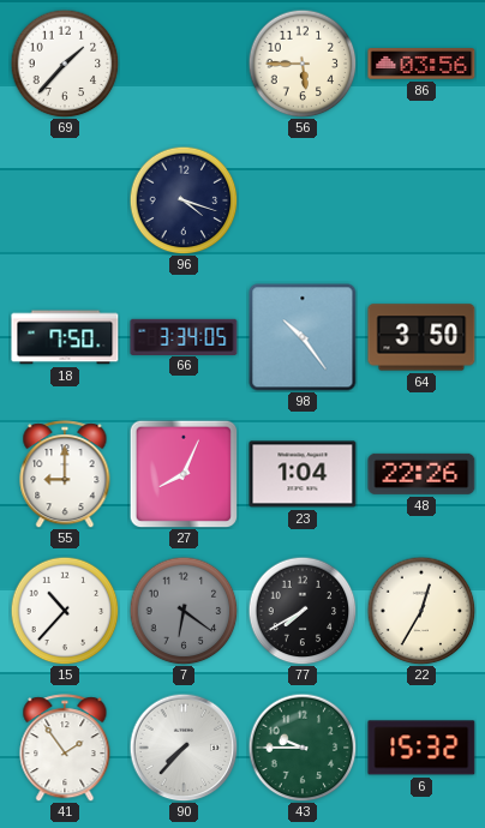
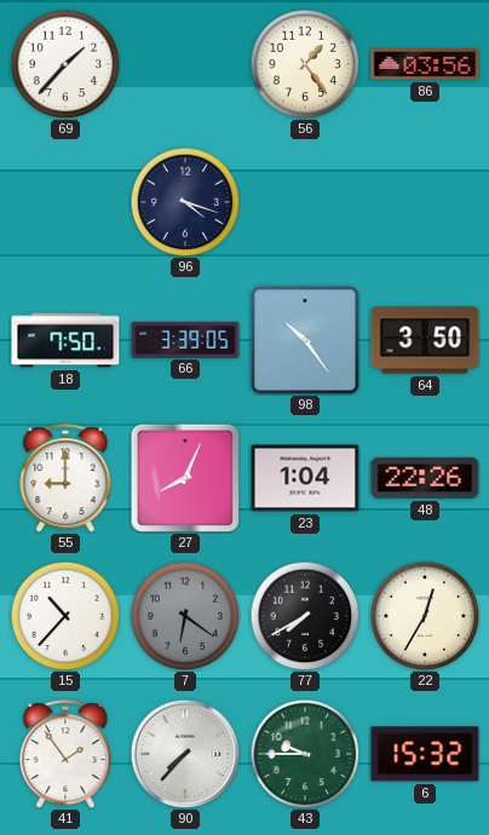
56: 5:45 -> 1:24 (305, 64)
66: 3:34 -> 3:39 (185, 339)
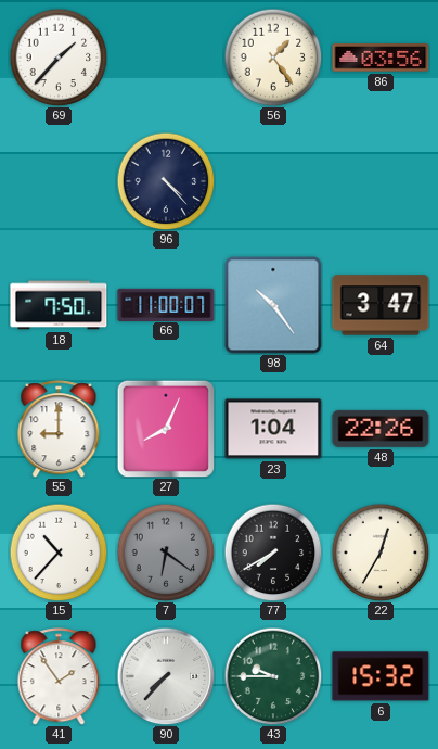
96: 4:18 -> 4:23 (166, 181)
66: 3:39 -> 11:00 (166, 304)
64: 3:50 -> 3:47 (381, 305)
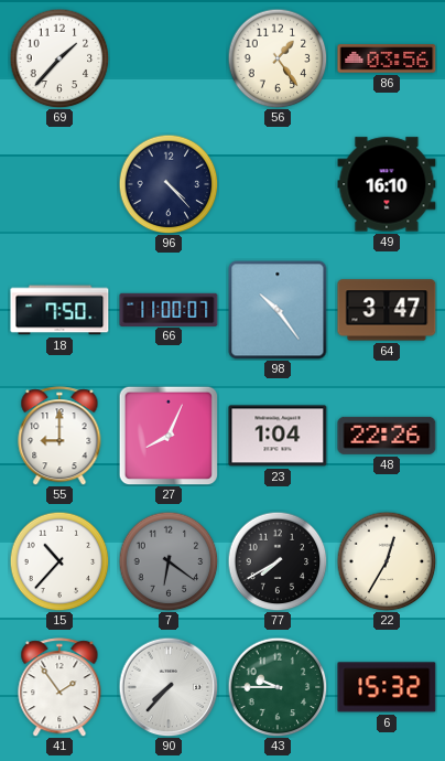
49: none -> 16:10 (387, 184)
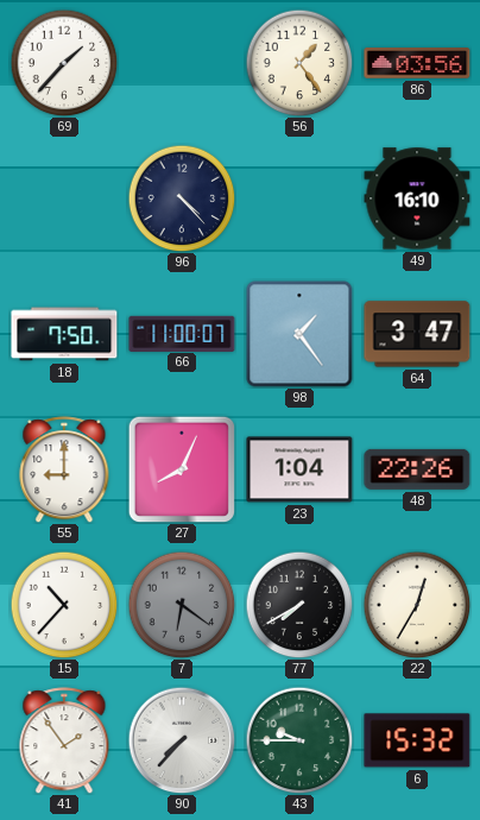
98: 10:24 -> 1:24 (299, 334)
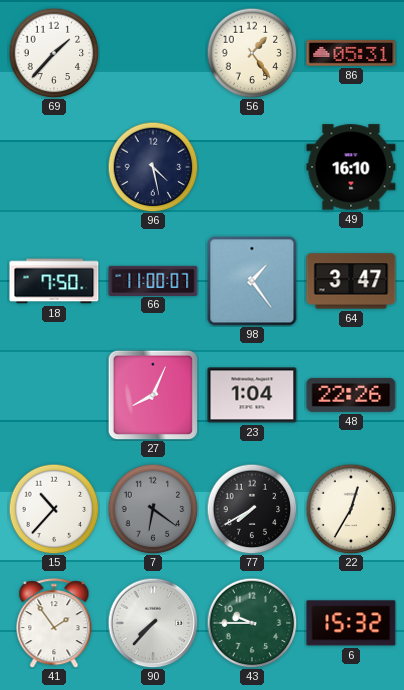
86: 03:56 -> 05:31 (351, 53)
96: 4:23 -> 4:28 (153, 167)
55: 9:00 -> none (64, 469)
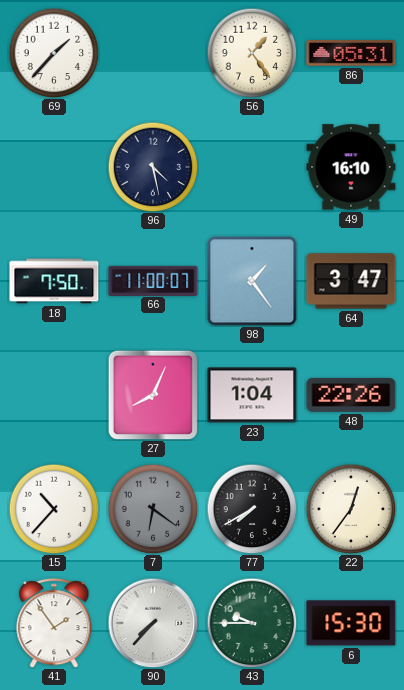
22: 12:35 -> 12:36 (351, 509)
6: 15:32 -> 15:30 (351, 623)
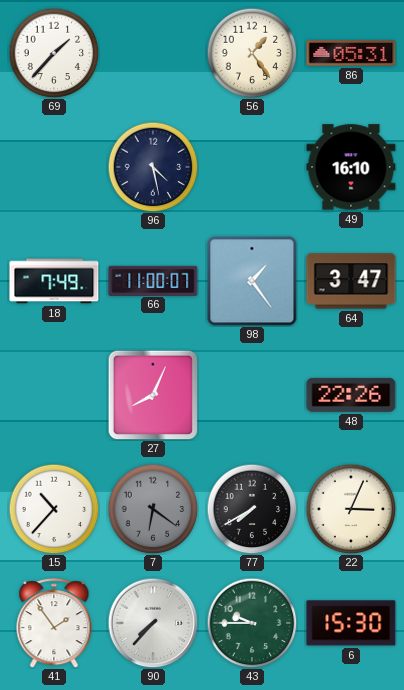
18: 7:50 -> 7:49 (54, 281)
23: 1:04 -> none (252, 395)
22: 12:36 -> 3:04 (351, 509)
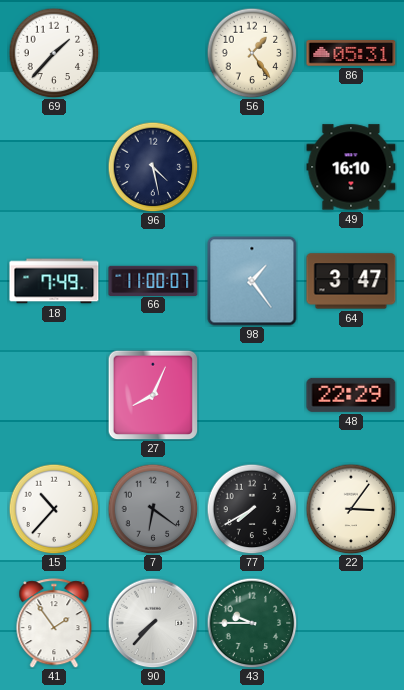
48: 22:26 -> 22:29 (351, 395)
22: 3:04 -> 3:06 (351, 509)
6: 15:30 -> none (351, 623)
